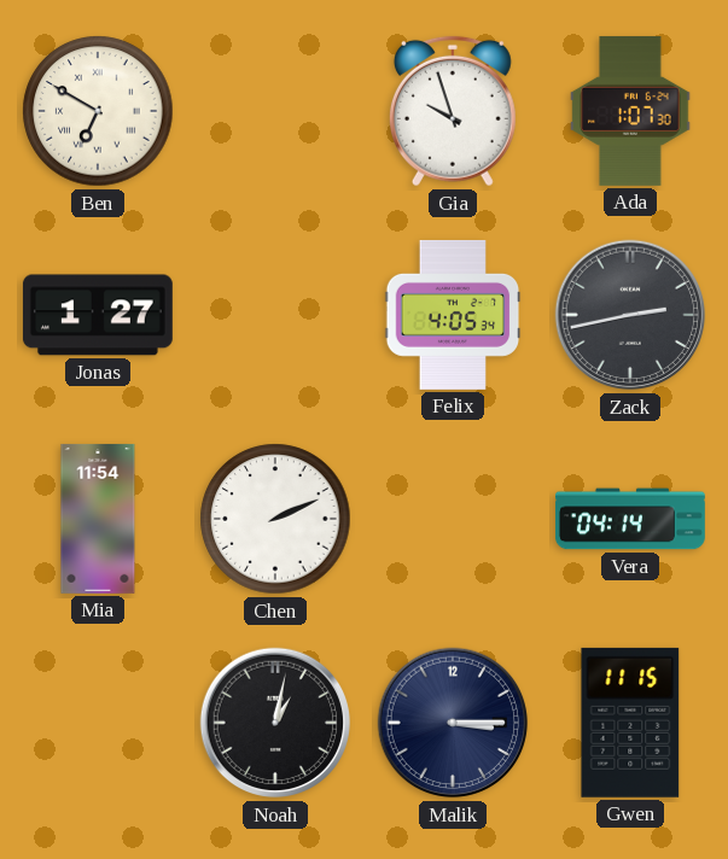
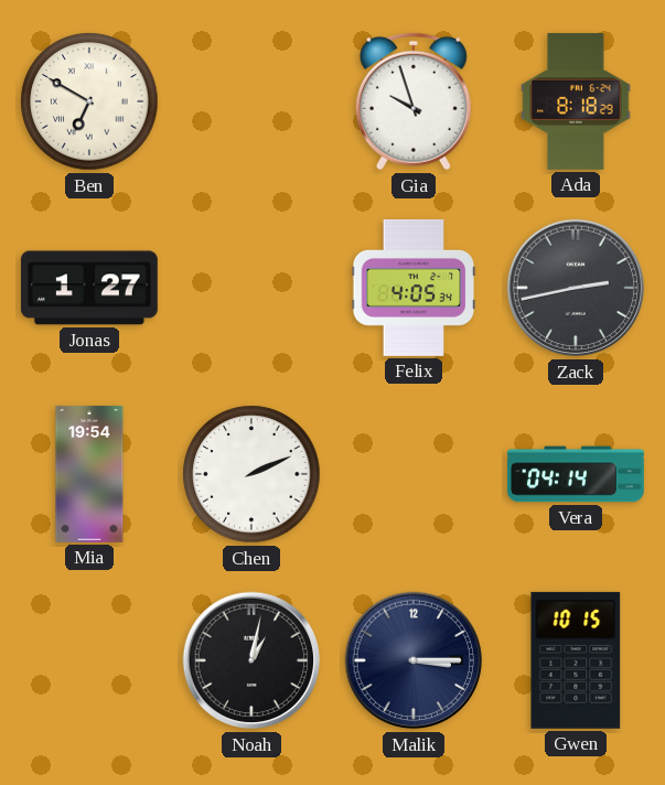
Ada: 1:07 -> 8:18 (576, 101)
Mia: 11:54 -> 19:54 (89, 474)
Gwen: 11:15 -> 10:15 (576, 660)
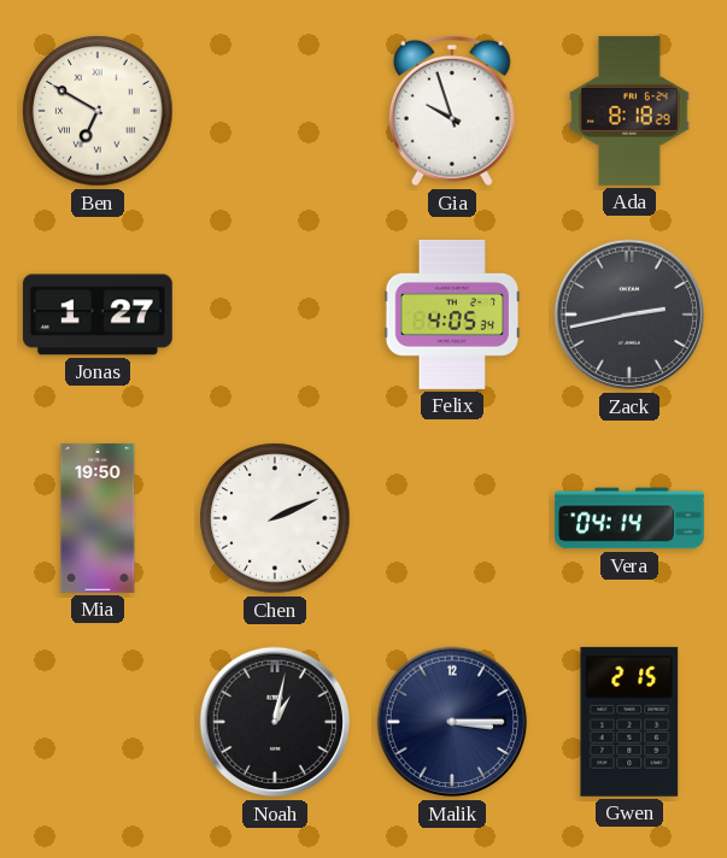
Mia: 19:54 -> 19:50 (98, 518)
Gwen: 10:15 -> 2:15 (629, 722)
